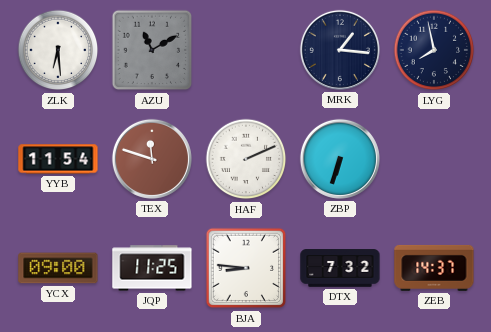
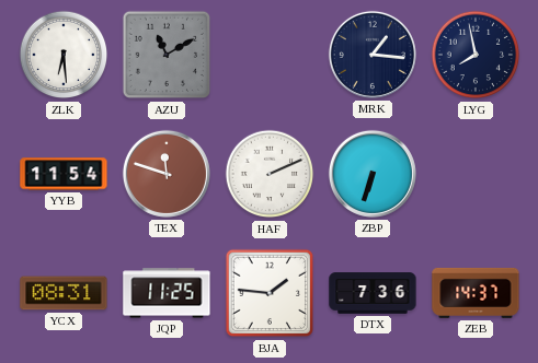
YCX: 09:00 -> 08:31 (64, 293)
BJA: 8:46 -> 1:46 (270, 293)
DTX: 7:32 -> 7:36 (373, 293)
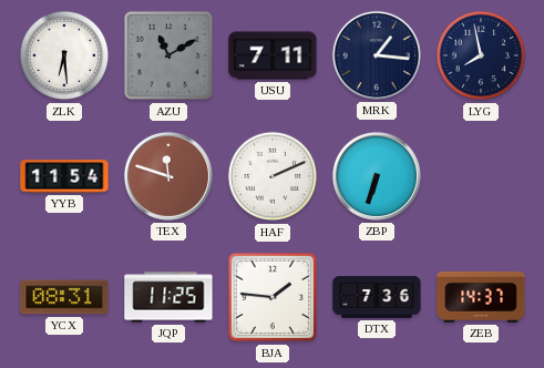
USU: none -> 7:11 (273, 55)
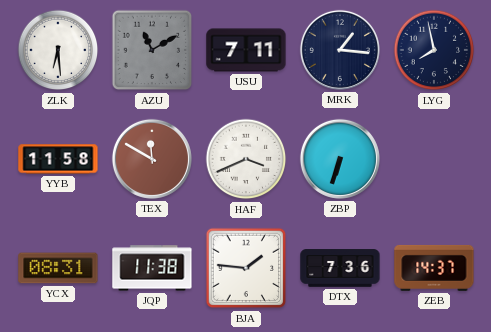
YYB: 11:54 -> 11:58 (58, 159)
TEX: 11:48 -> 11:50 (152, 159)
HAF: 2:11 -> 3:41 (246, 159)
JQP: 11:25 -> 11:38 (152, 268)
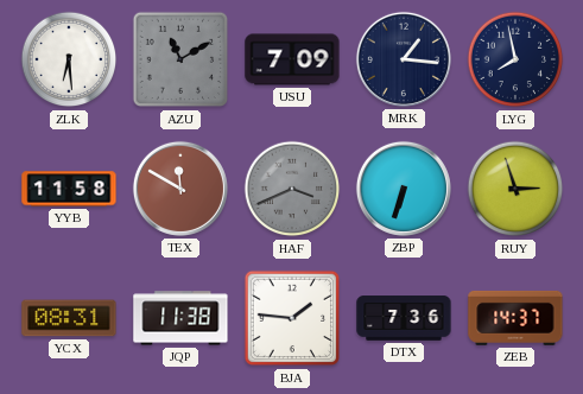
USU: 7:11 -> 7:09 (292, 59)
HAF dial: white -> grey (292, 189)
RUY: none -> 2:57 (515, 189)
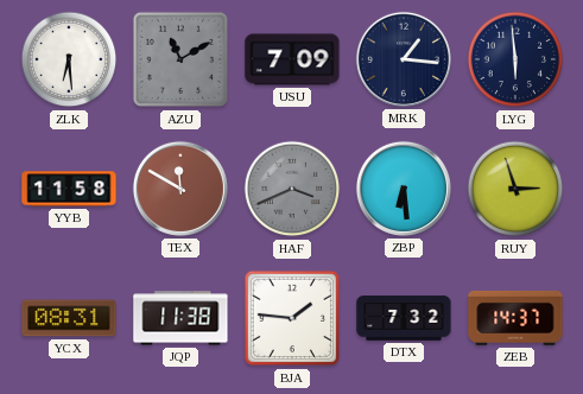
LYG: 7:58 -> 5:59 (515, 59)
ZBP: 6:33 -> 6:29 (404, 189)
DTX: 7:36 -> 7:32 (404, 318)
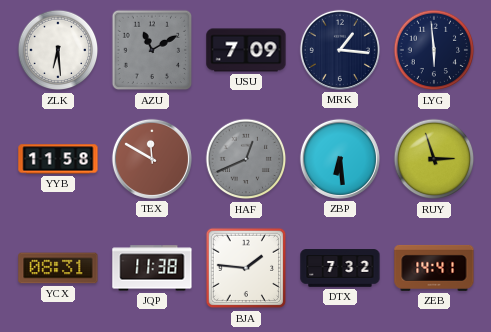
HAF: 3:41 -> 12:41 (246, 159)
ZEB: 14:37 -> 14:41 (434, 268)
